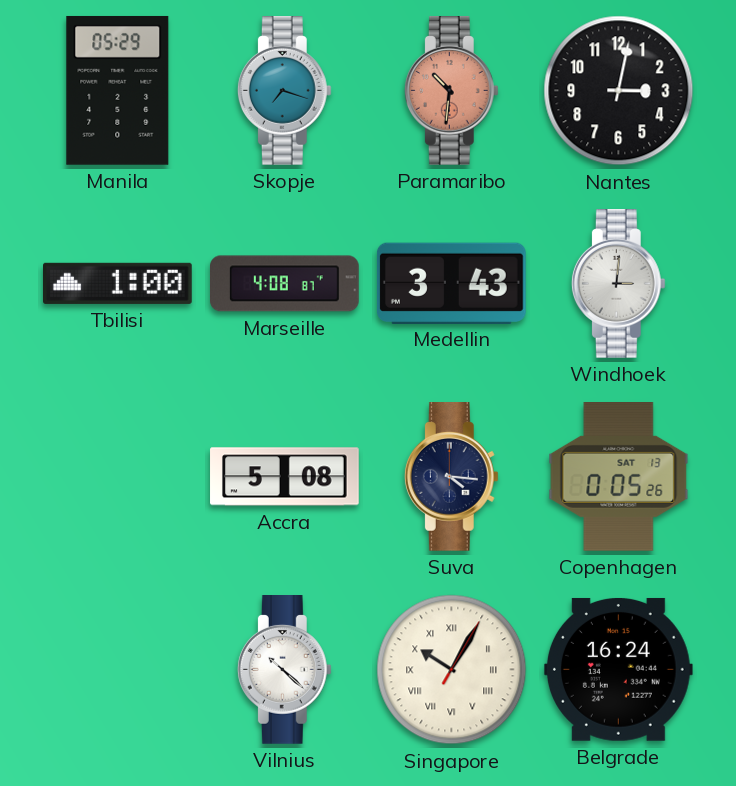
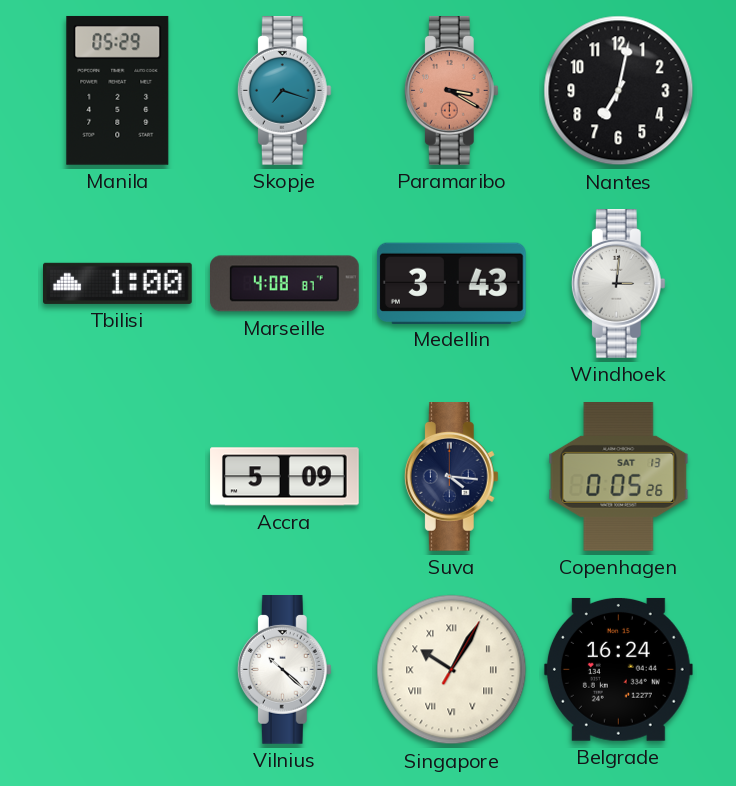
Paramaribo: 10:31 -> 3:20 (451, 91)
Nantes: 3:02 -> 7:02 (619, 91)
Accra: 5:08 -> 5:09 (285, 477)
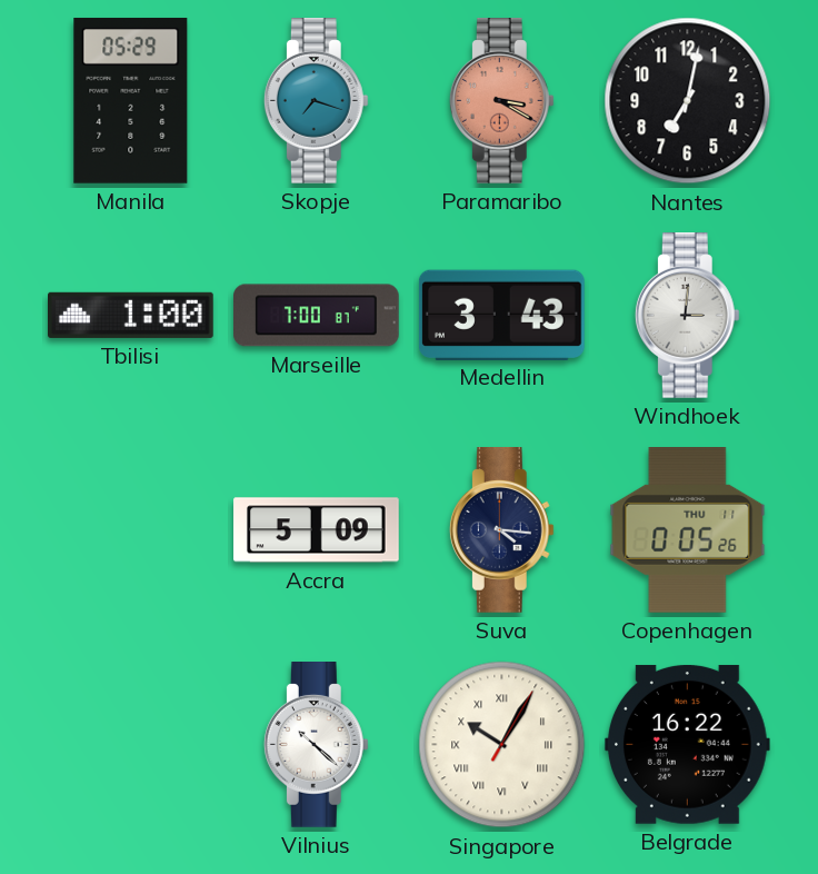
Marseille: 4:08 -> 7:00 (317, 316)
Copenhagen date: SAT 13 -> THU 11 (688, 530)
Belgrade: 16:24 -> 16:22 (687, 744)
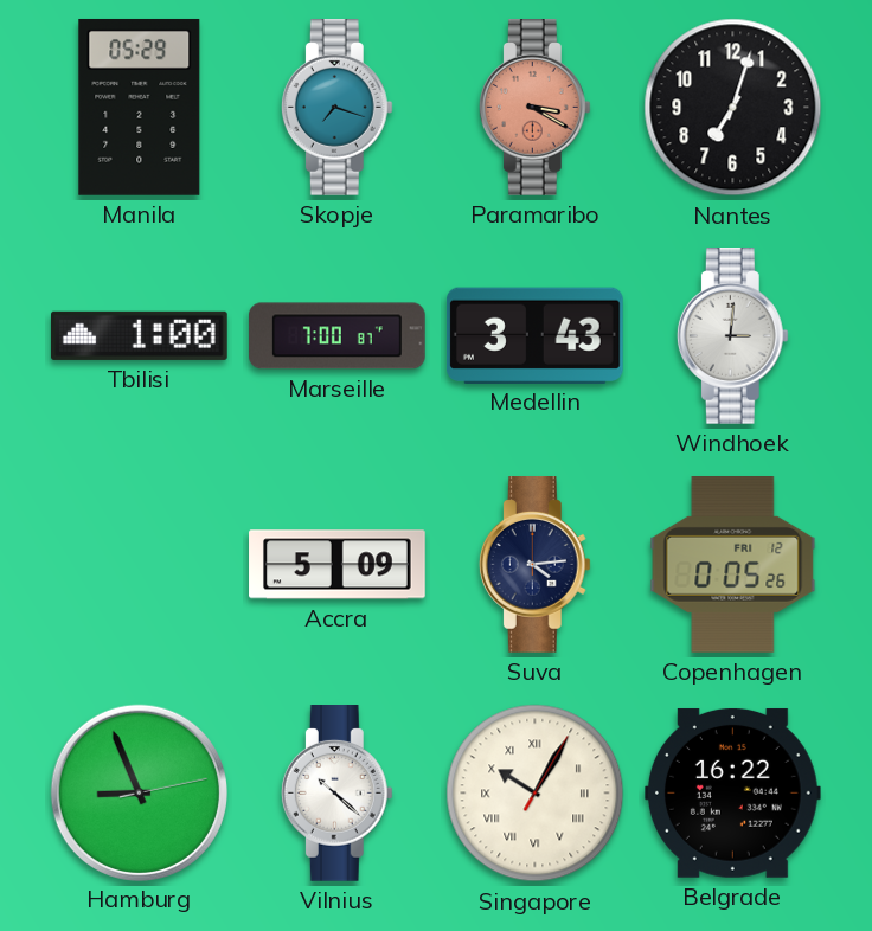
Nantes: 7:02 -> 7:03 (733, 108)
Suva: 4:16 -> 4:14 (534, 565)
Copenhagen date: THU 11 -> FRI 12 (733, 565)
Hamburg: none -> 8:56 (139, 792)
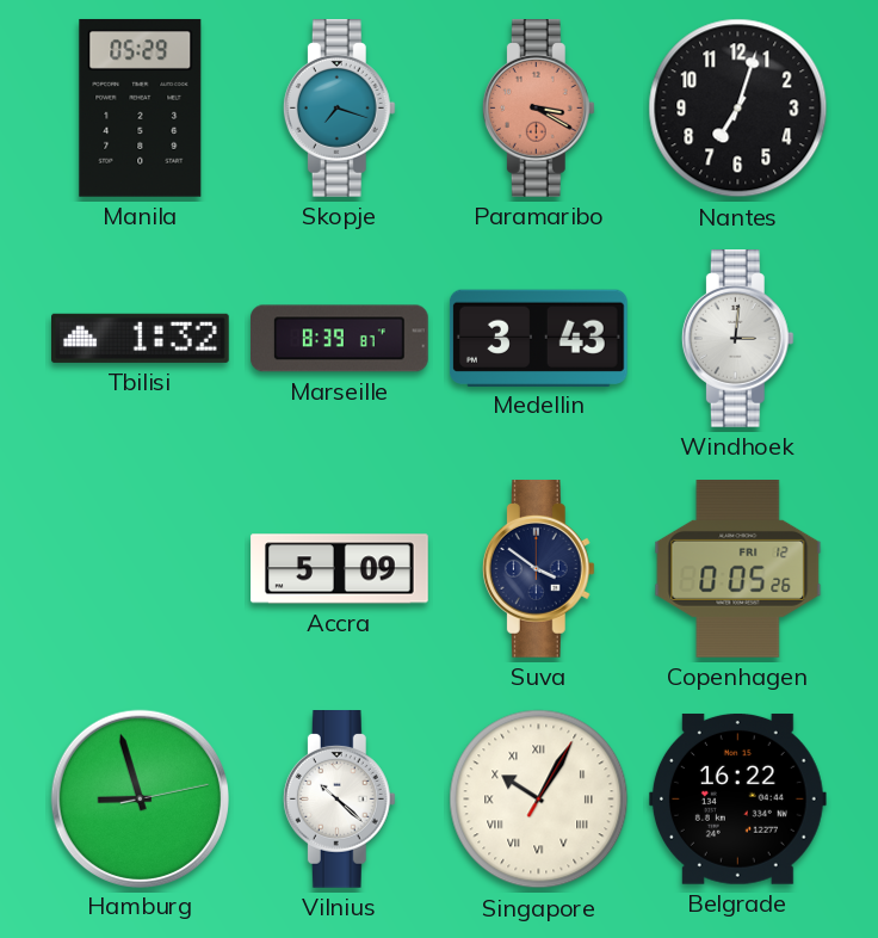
Tbilisi: 1:00 -> 1:32 (141, 338)
Marseille: 7:00 -> 8:39 (340, 339)
Suva: 4:14 -> 3:51 (538, 569)
Hamburg: 8:56 -> 8:57 (140, 798)
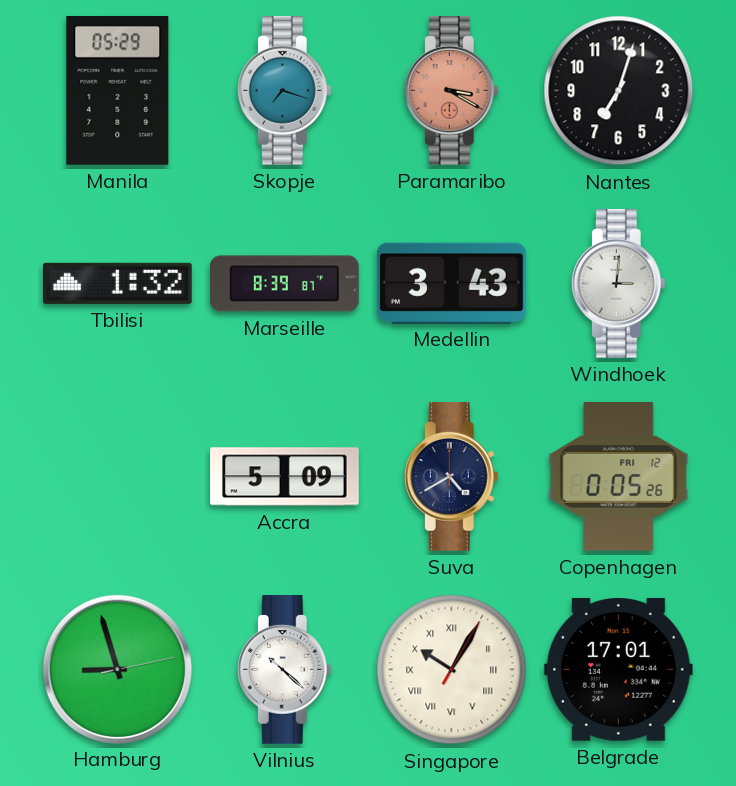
Suva: 3:51 -> 4:40 (451, 477)
Belgrade: 16:22 -> 17:01 (618, 669)
